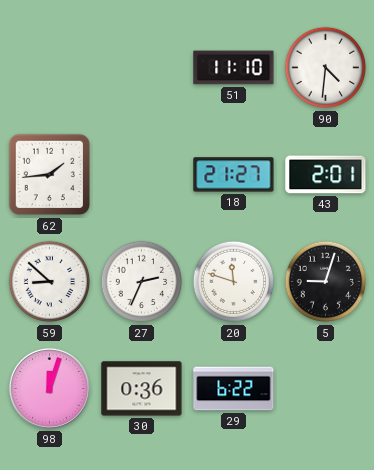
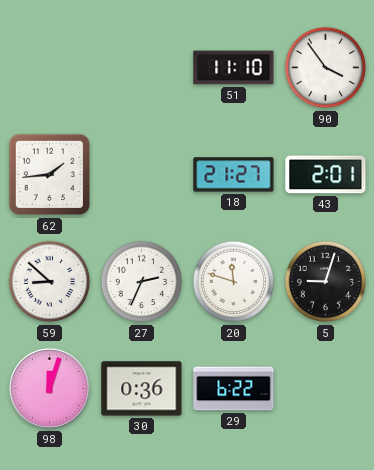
90: 4:31 -> 3:54 (326, 68)
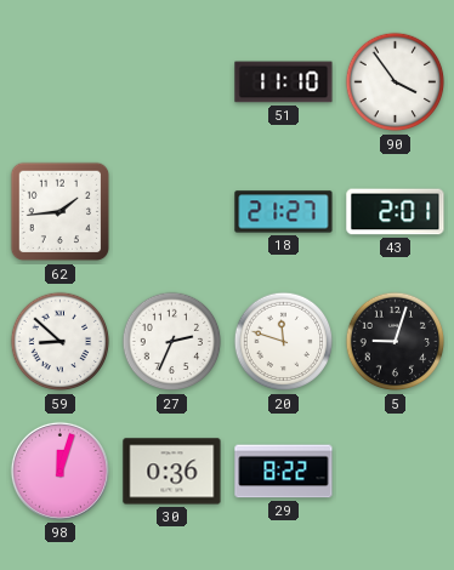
29: 6:22 -> 8:22 (284, 472)
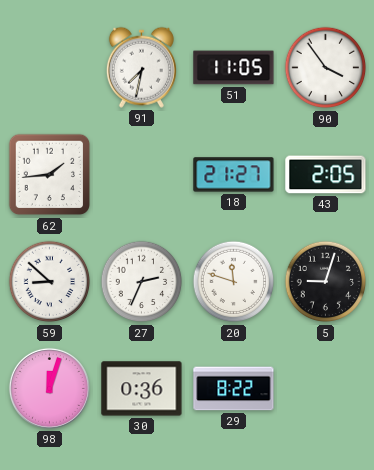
91: none -> 7:32 (141, 67)
51: 11:10 -> 11:05 (234, 68)
43: 2:01 -> 2:05 (326, 175)
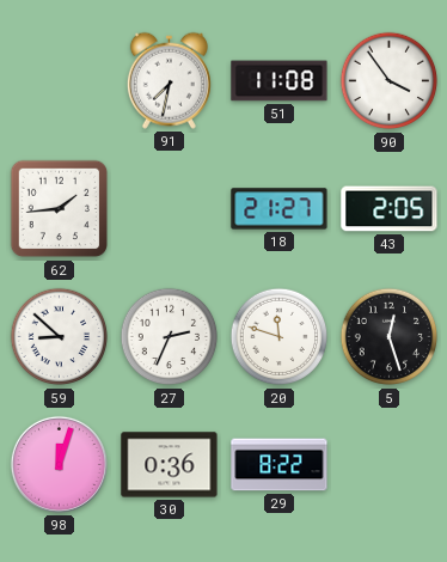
51: 11:05 -> 11:08 (280, 81)
5: 9:03 -> 12:27 (390, 337)
